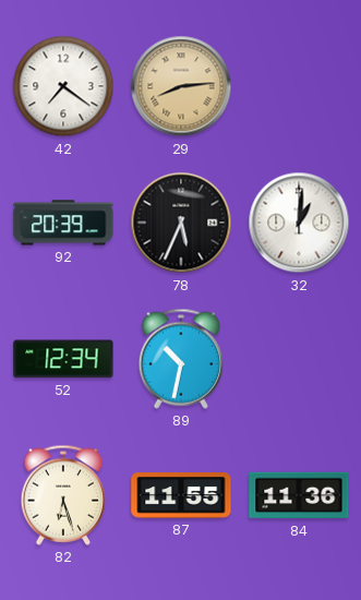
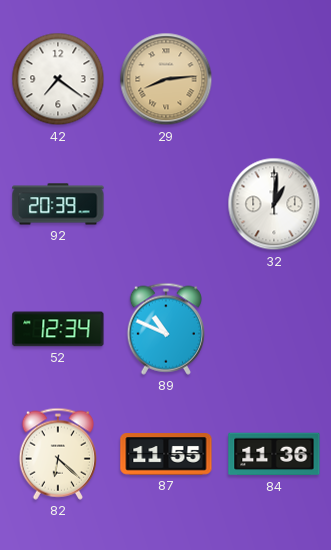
78: 5:34 -> none (181, 223)
89: 10:32 -> 10:49 (166, 329)
82: 6:27 -> 6:22 (58, 454)
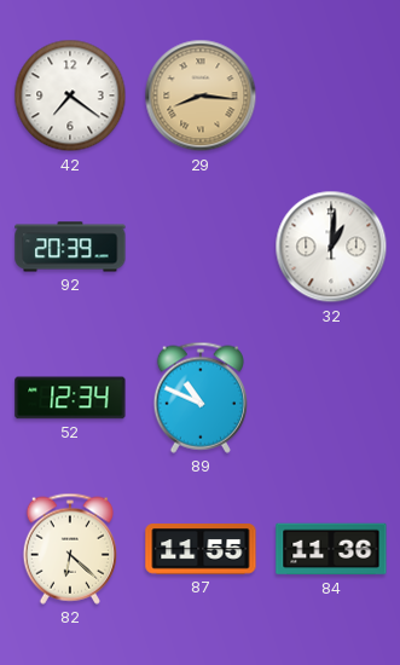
29: 8:14 -> 8:16 (201, 96)
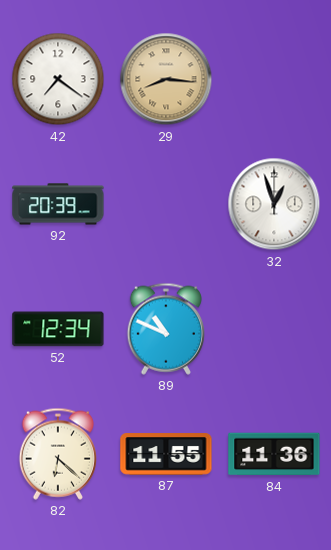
32: 1:01 -> 12:57 (274, 204)
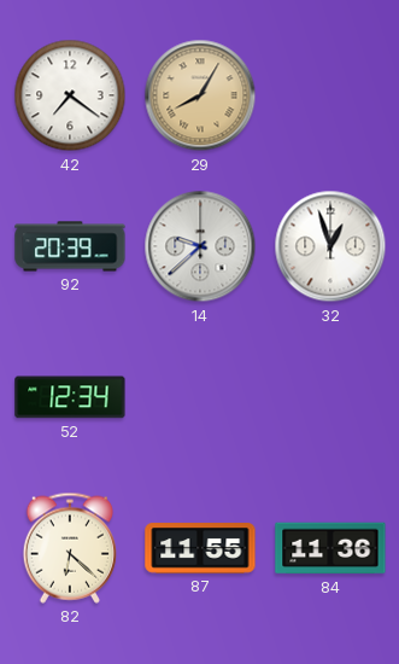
29: 8:16 -> 8:05 (200, 95)
14: none -> 9:38 (200, 246)
89: 10:49 -> none (166, 329)
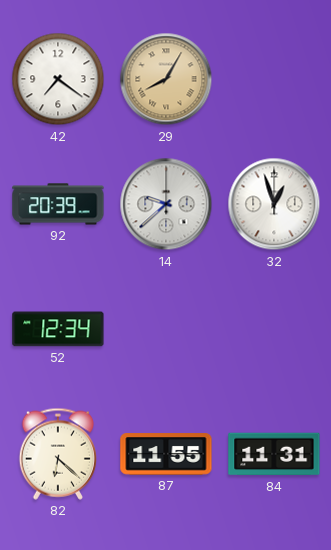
84: 11:36 -> 11:31 (274, 454)
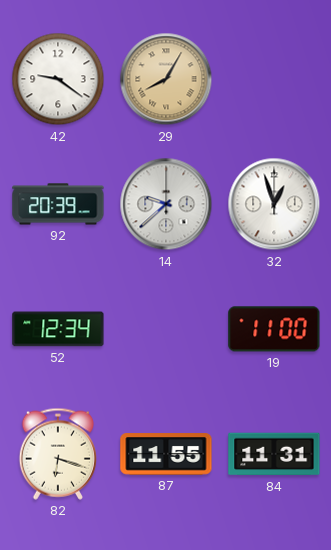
42: 7:21 -> 9:21 (58, 79)
19: none -> 11:00 (274, 329)
82: 6:22 -> 6:18 (58, 454)
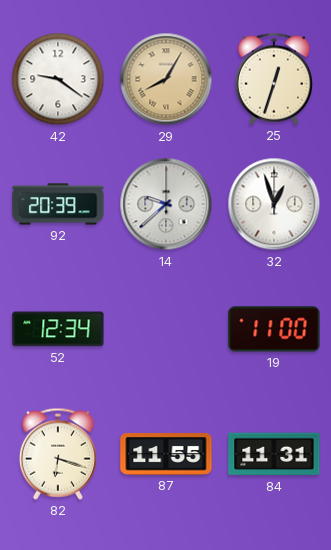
25: none -> 12:33 (274, 79)
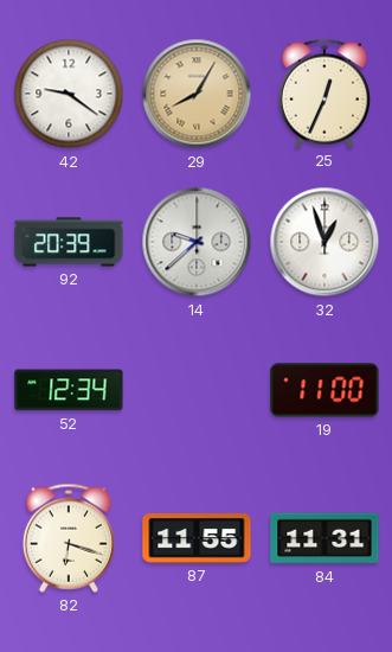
25: 12:33 -> 12:34 (324, 94)
